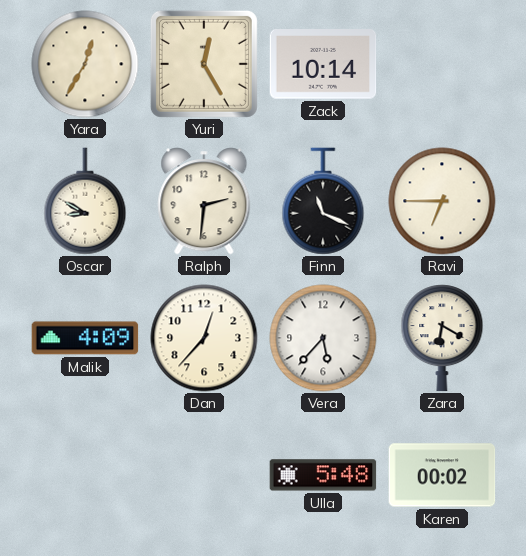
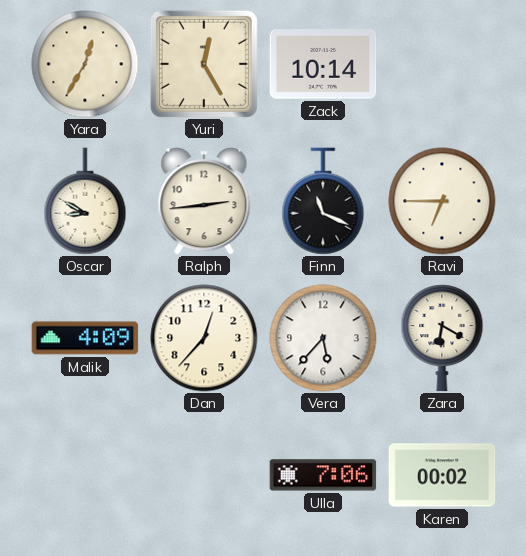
Ralph: 2:31 -> 2:44 (204, 201)
Ulla: 5:48 -> 7:06 (323, 475)
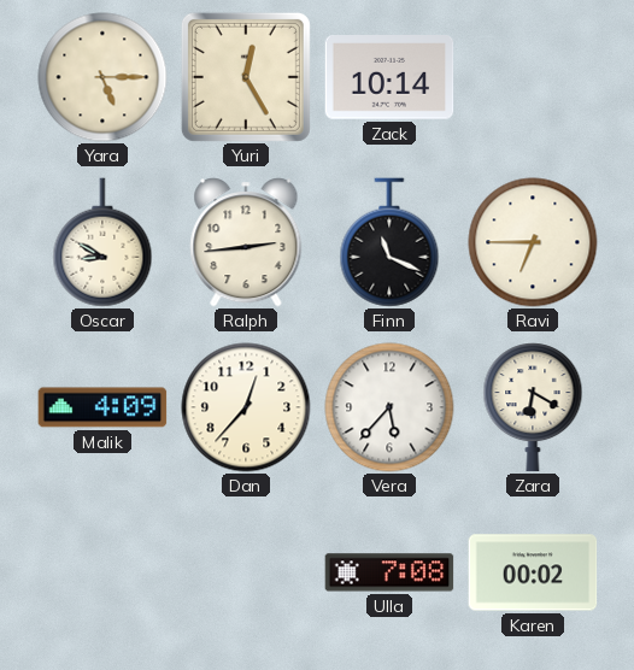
Yara: 12:35 -> 5:15 (102, 77)
Ulla: 7:06 -> 7:08 (389, 572)
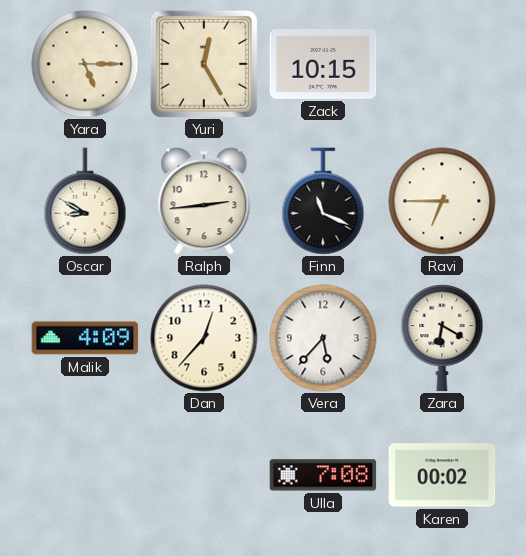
Zack: 10:14 -> 10:15 (323, 65)
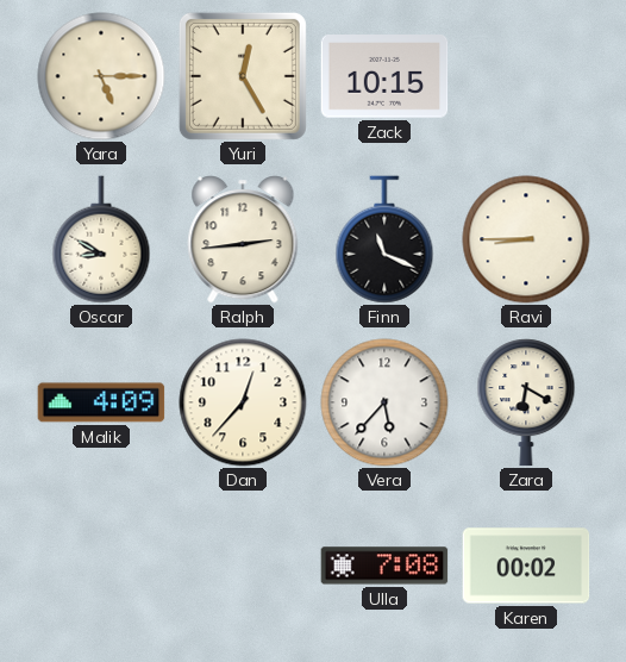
Ravi: 6:45 -> 8:45 (526, 239)
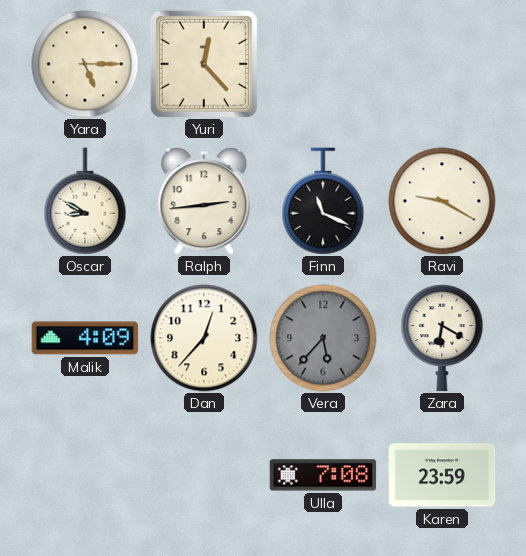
Yuri: 12:25 -> 12:23 (204, 64)
Zack: 10:15 -> none (384, 77)
Ravi: 8:45 -> 9:20 (442, 201)
Vera dial: white -> grey (323, 338)
Karen: 00:02 -> 23:59 (442, 475)
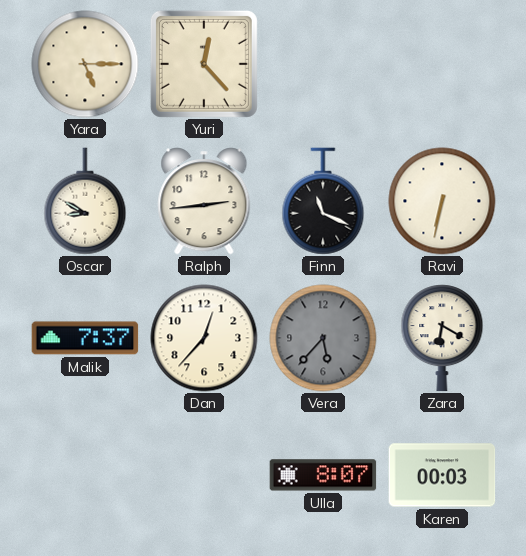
Ravi: 9:20 -> 6:32 (442, 201)
Malik: 4:09 -> 7:37 (85, 338)
Ulla: 7:08 -> 8:07 (323, 475)
Karen: 23:59 -> 00:03 (442, 475)
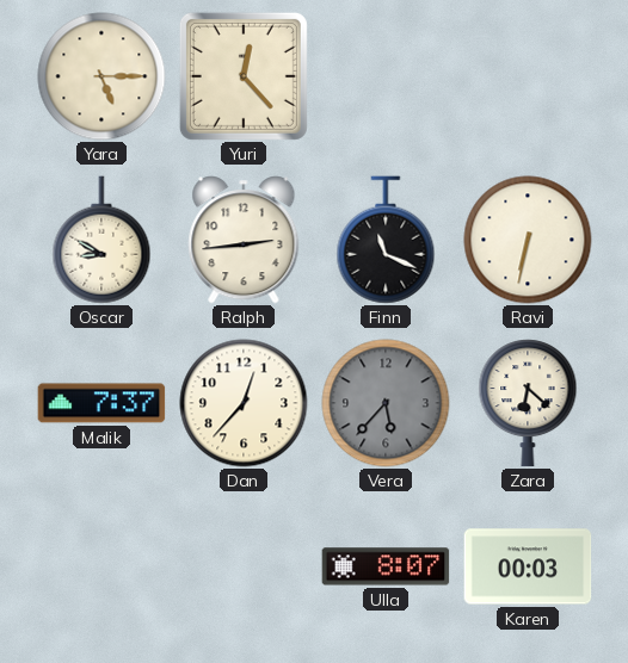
Zara: 6:20 -> 6:22 (528, 403)
